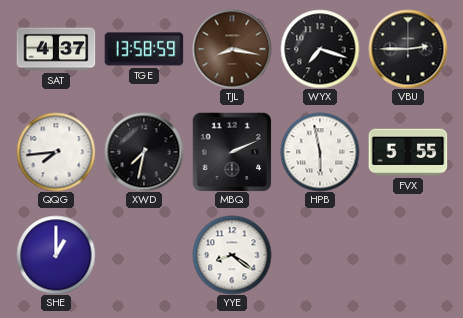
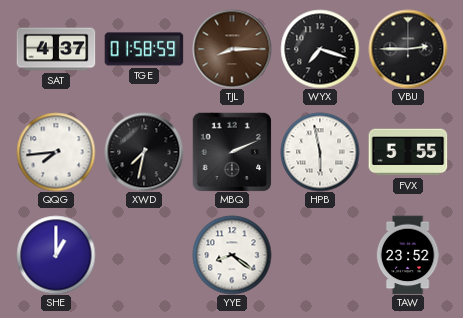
TGE: 13:58 -> 01:58 (144, 49)
TJL: 8:17 -> 8:15 (232, 49)
TAW: none -> 23:52 (408, 255)
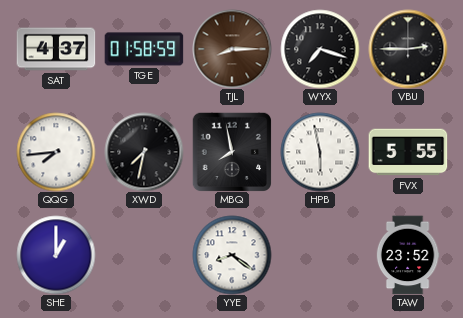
MBQ: 2:11 -> 7:58 (232, 152)
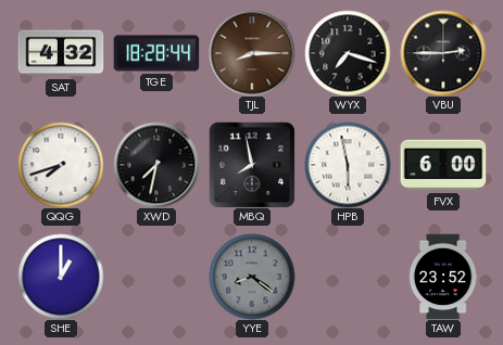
SAT: 4:37 -> 4:32 (61, 53)
TGE: 01:58 -> 18:28 (156, 53)
QQG: 7:44 -> 7:42 (61, 165)
FVX: 5:55 -> 6:00 (443, 165)
YYE dial: white -> grey (252, 277)
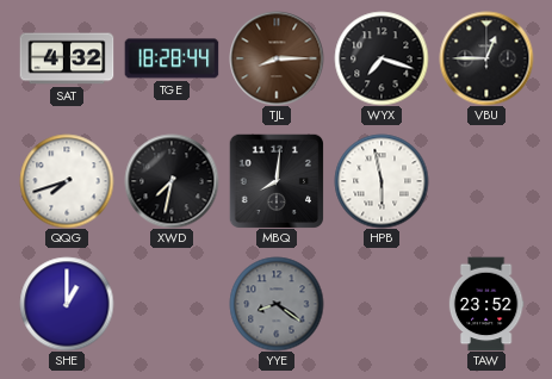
VBU: 2:45 -> 12:45 (486, 58)
MBQ: 7:58 -> 8:01 (277, 181)
FVX: 6:00 -> none (443, 165)
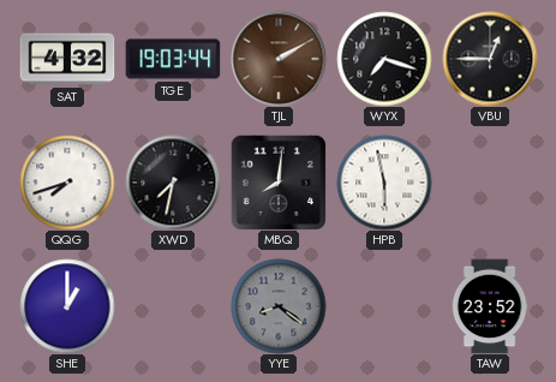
TGE: 18:28 -> 19:03 (173, 59)
TJL: 8:15 -> 2:10 (279, 59)
